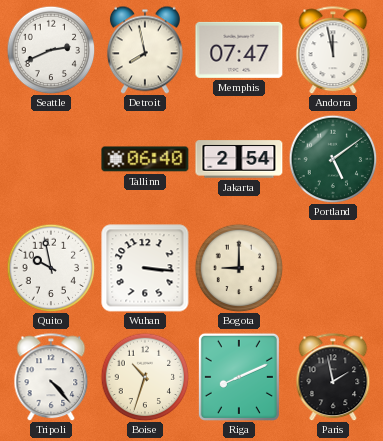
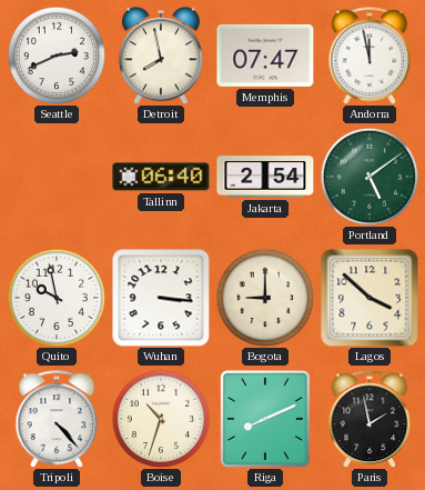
Lagos: none -> 3:52 (370, 298)
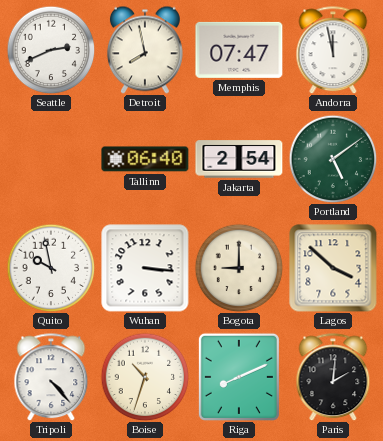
Paris: 1:58 -> 2:01 (333, 377)
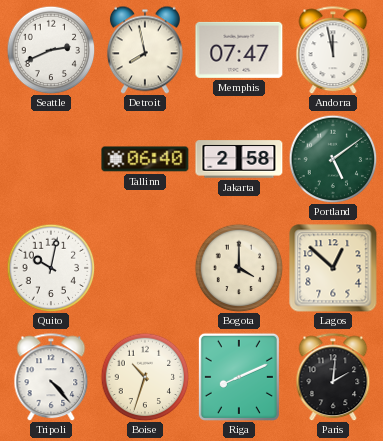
Jakarta: 2:54 -> 2:58 (239, 159)
Quito: 9:58 -> 10:02 (51, 268)
Wuhan: 3:16 -> none (145, 268)
Bogota: 9:00 -> 4:00 (239, 268)
Lagos: 3:52 -> 12:52 (333, 268)
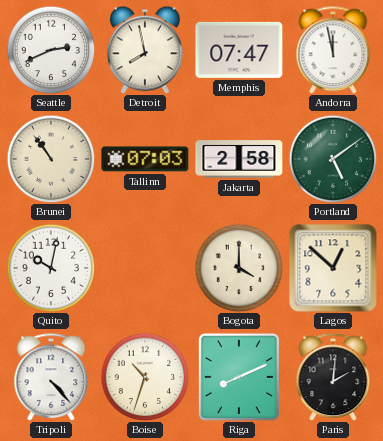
Brunei: none -> 10:54 (51, 159)
Tallinn: 06:40 -> 07:03 (145, 159)
